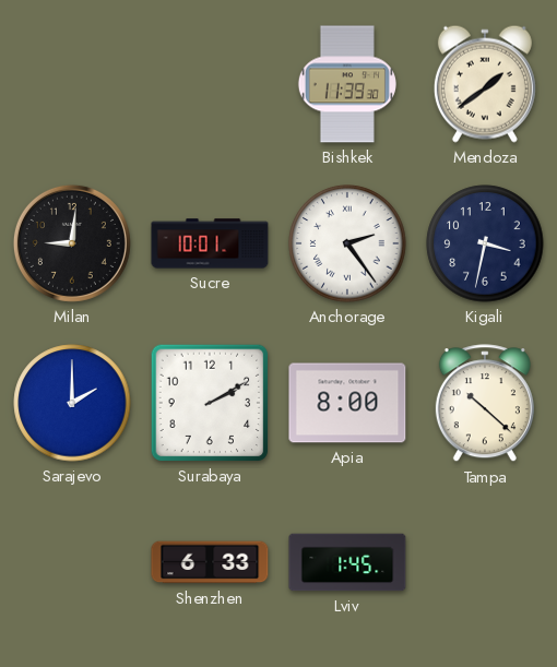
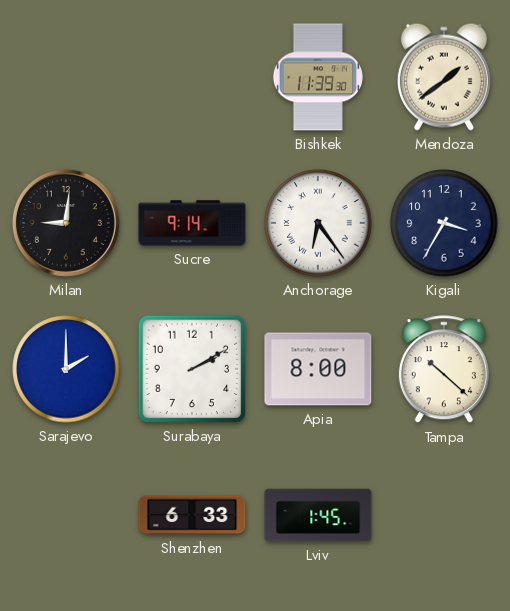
Sucre: 10:01 -> 9:14 (192, 223)
Anchorage: 2:24 -> 6:24 (318, 223)
Kigali: 3:32 -> 3:35 (444, 223)
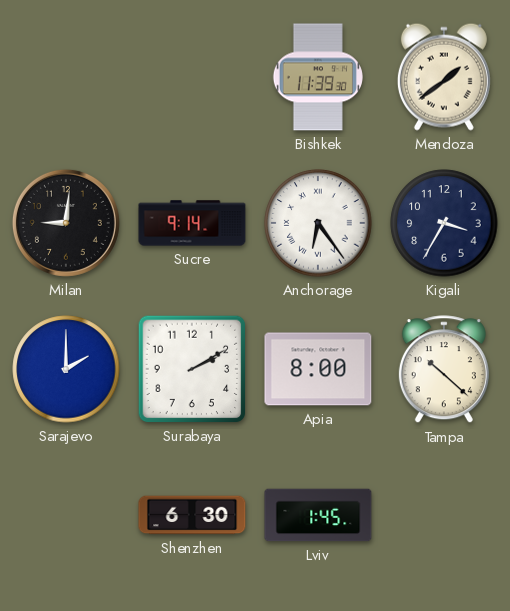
Shenzhen: 6:33 -> 6:30 (192, 515)
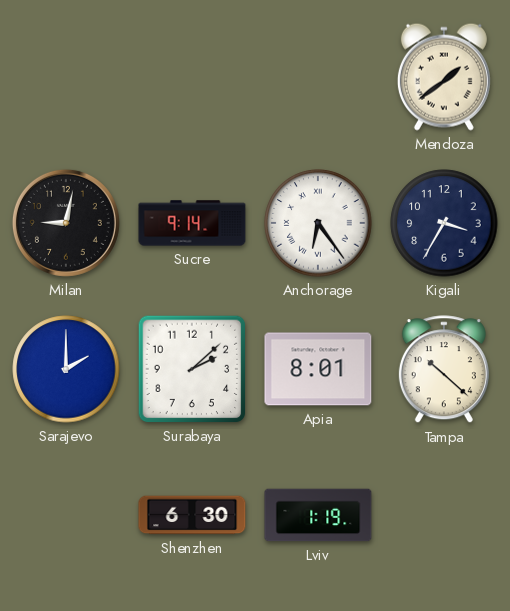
Bishkek: 11:39 -> none (318, 77)
Milan: 9:01 -> 9:02 (66, 223)
Surabaya: 2:10 -> 2:08 (192, 369)
Apia: 8:00 -> 8:01 (318, 369)
Lviv: 1:45 -> 1:19 (318, 515)
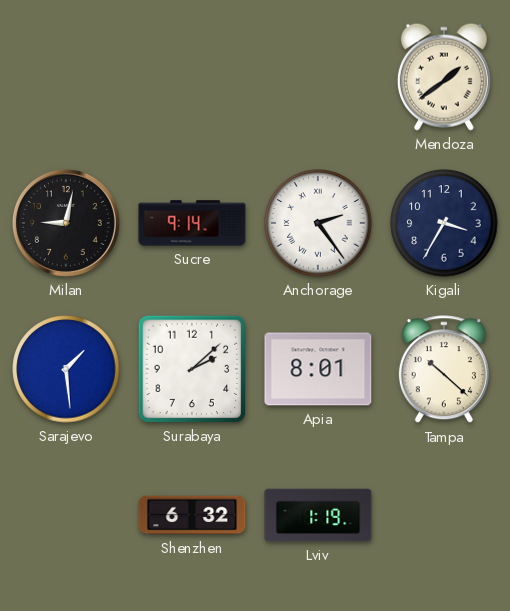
Anchorage: 6:24 -> 2:24 (318, 223)
Sarajevo: 2:00 -> 1:29 (66, 369)
Shenzhen: 6:30 -> 6:32 (192, 515)
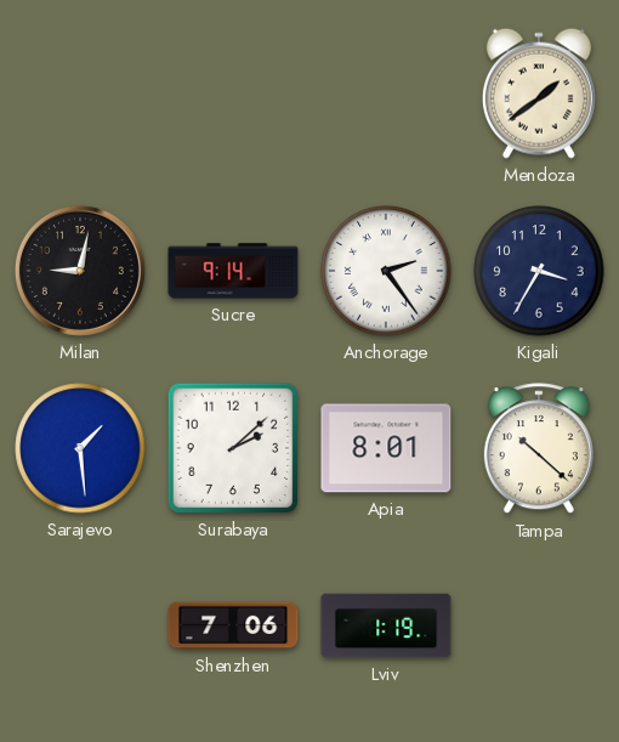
Shenzhen: 6:32 -> 7:06 (233, 625)
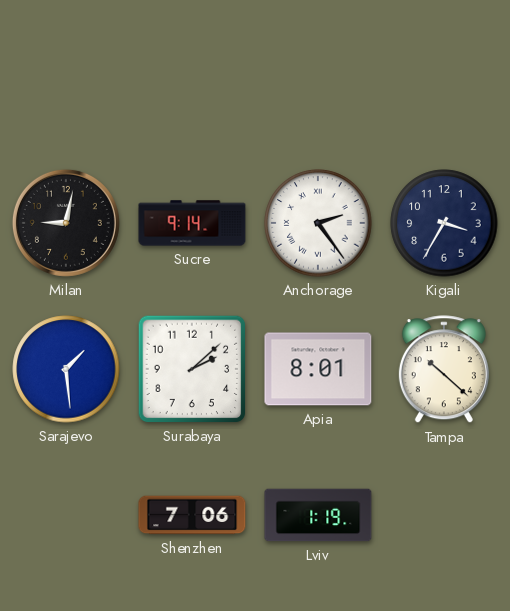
Mendoza: 1:39 -> none (539, 94)
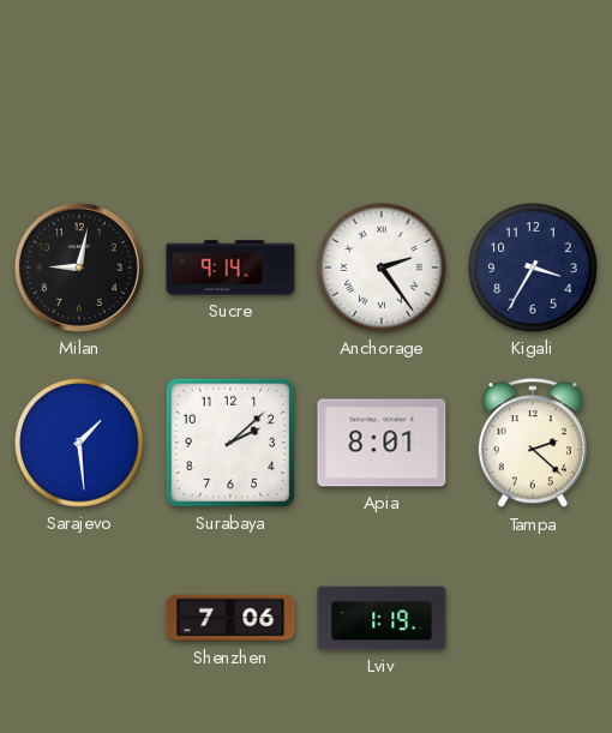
Tampa: 10:22 -> 2:22 (533, 444)
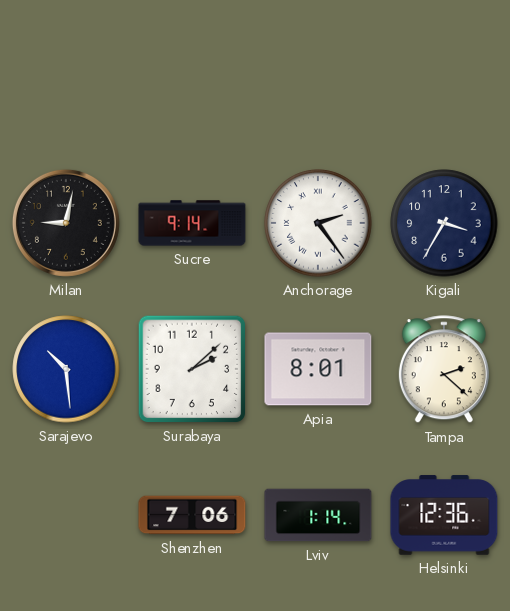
Sarajevo: 1:29 -> 10:29 (66, 369)
Lviv: 1:19 -> 1:14 (318, 515)
Helsinki: none -> 12:36 (444, 515)
